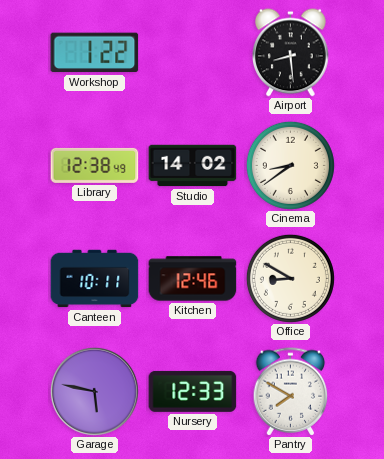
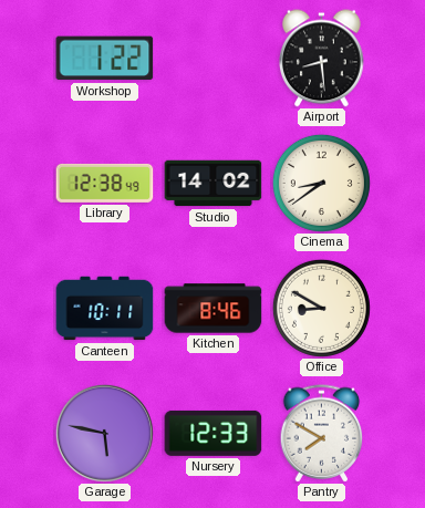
Kitchen: 12:46 -> 8:46 (214, 309)
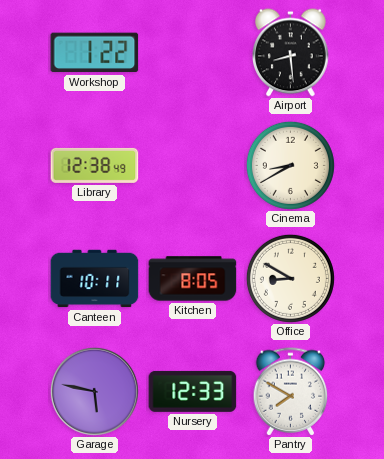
Studio: 14:02 -> none (214, 184)
Cinema: 8:39 -> 8:40 (290, 165)
Kitchen: 8:46 -> 8:05 (193, 279)
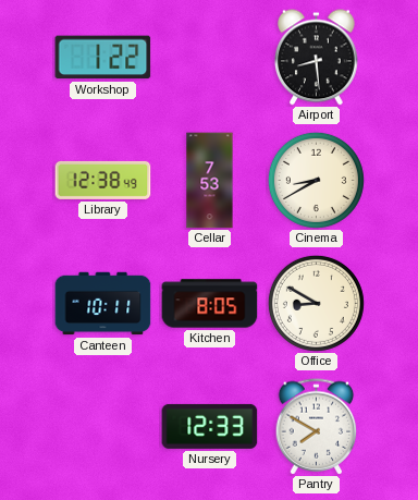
Cellar: none -> 7:53 (210, 181)
Garage: 5:47 -> none (94, 391)
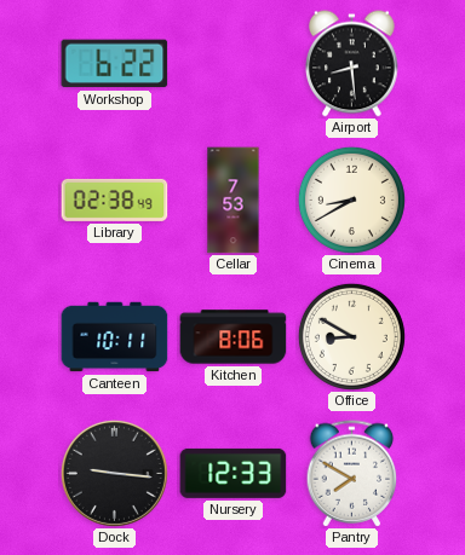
Workshop: 1:22 -> 6:22 (115, 64)
Library: 12:38 -> 02:38 (115, 200)
Kitchen: 8:05 -> 8:06 (234, 337)
Dock: none -> 9:16 (114, 473)
